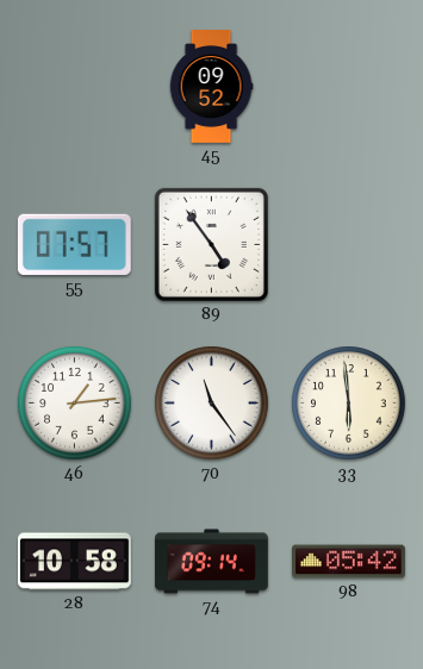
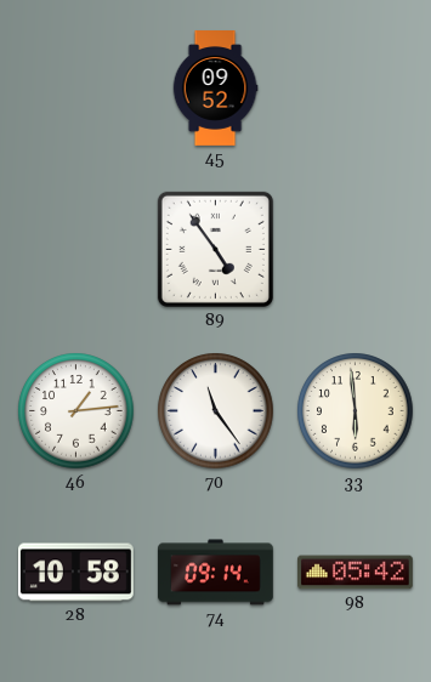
55: 07:57 -> none (74, 244)
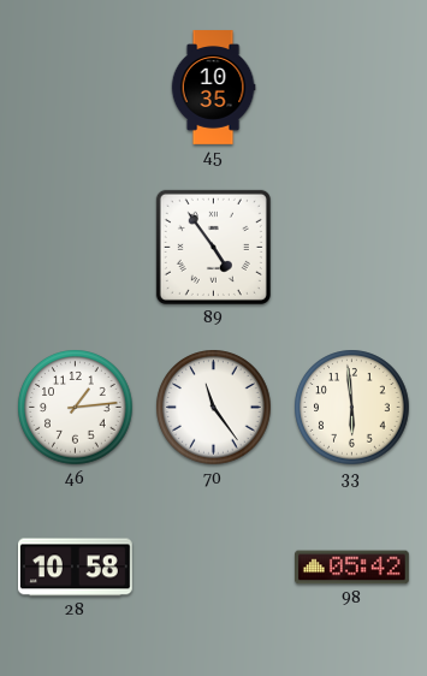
45: 09:52 -> 10:35 (213, 88)
74: 09:14 -> none (216, 573)
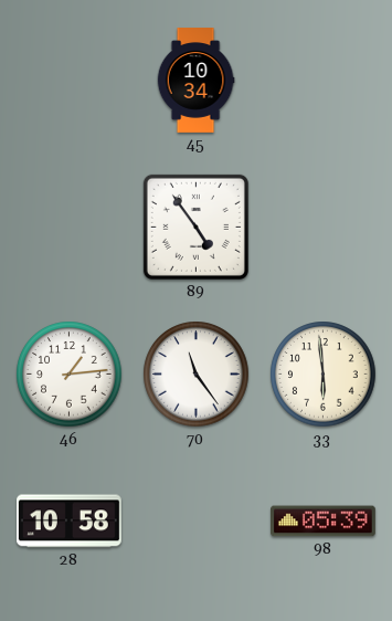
45: 10:35 -> 10:34 (195, 81)
98: 05:42 -> 05:39 (324, 522)
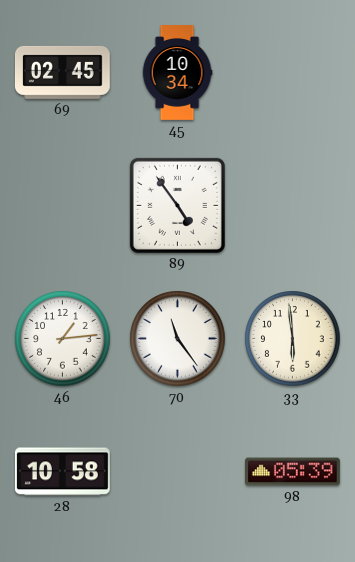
69: none -> 02:45 (62, 72)
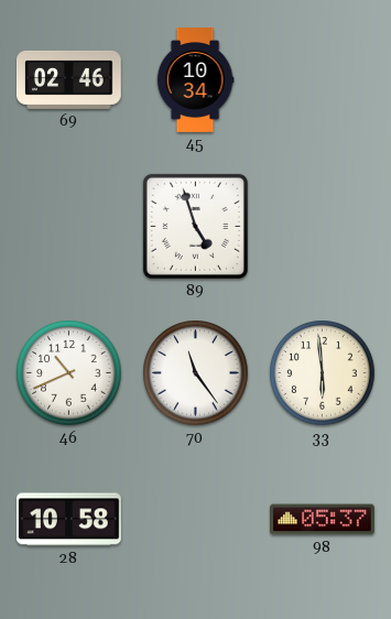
69: 02:45 -> 02:46 (68, 79)
89: 4:54 -> 4:57 (195, 226)
46: 1:14 -> 10:41 (69, 373)
98: 05:39 -> 05:37 (323, 520)
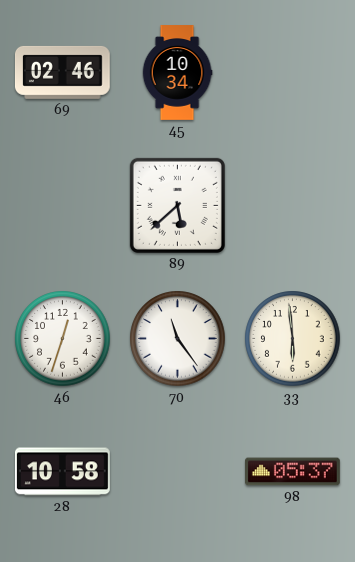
89: 4:57 -> 5:38 (177, 205)
46: 10:41 -> 12:33 (63, 339)
